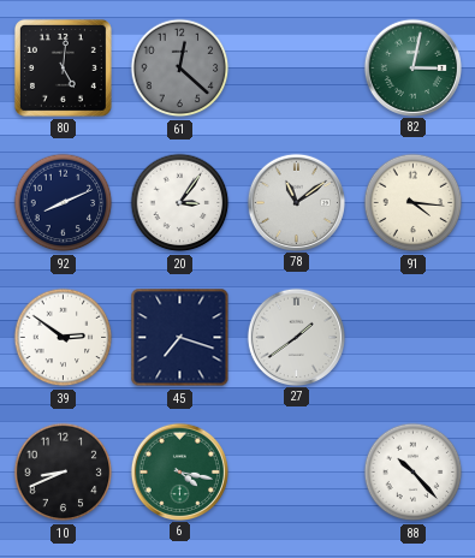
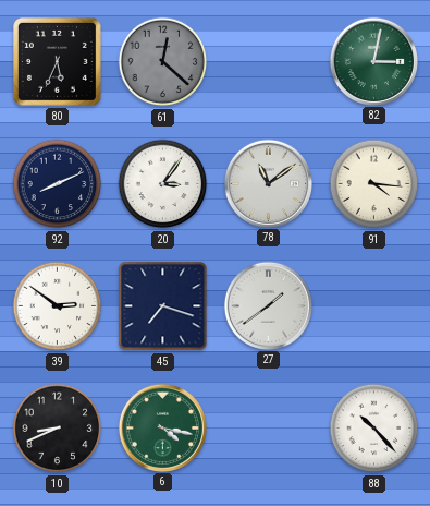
80: 5:01 -> 5:34 (57, 61)
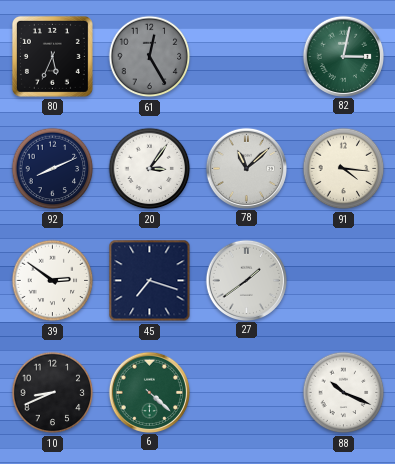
61: 12:22 -> 12:25 (150, 57)
78: 11:09 -> 11:08 (246, 168)
6: 4:17 -> 4:22 (149, 392)
88: 10:23 -> 10:19 (344, 393)
